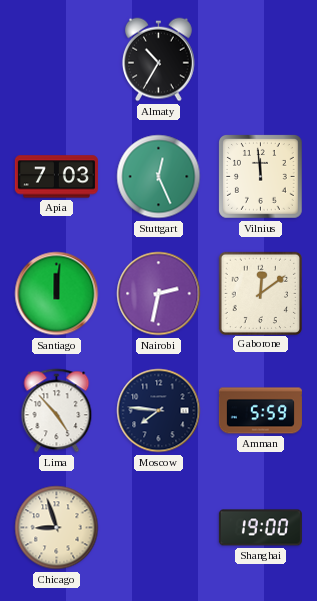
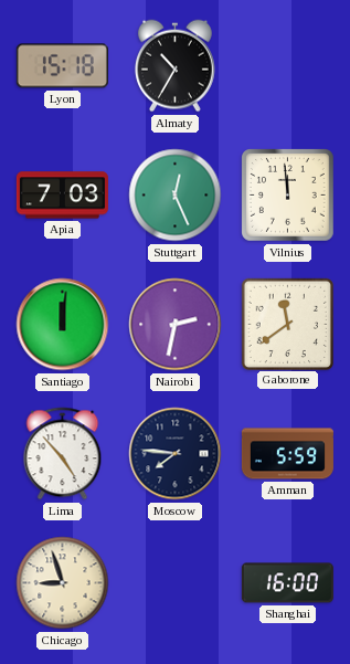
Lyon: none -> 15:18 (62, 66)
Gaborone: 12:09 -> 11:39 (287, 324)
Shanghai: 19:00 -> 16:00 (287, 583)
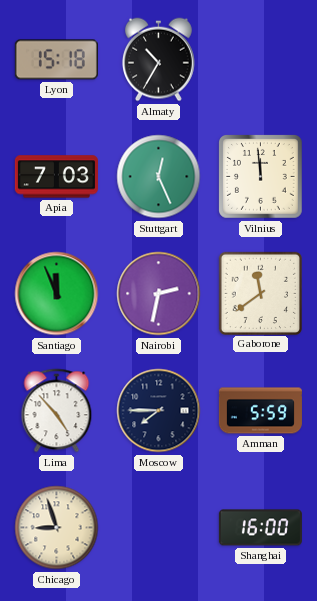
Santiago: 12:01 -> 11:56 (57, 294)
Moscow: 7:46 -> 7:45 (159, 411)
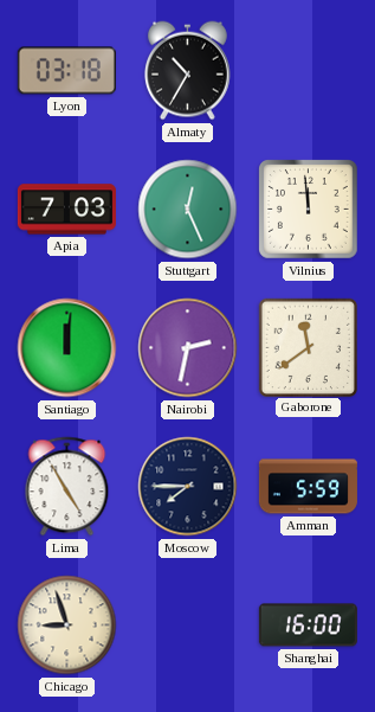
Lyon: 15:18 -> 03:18 (66, 71)
Santiago: 11:56 -> 12:01 (67, 348)
Lima: 4:53 -> 4:55 (67, 487)
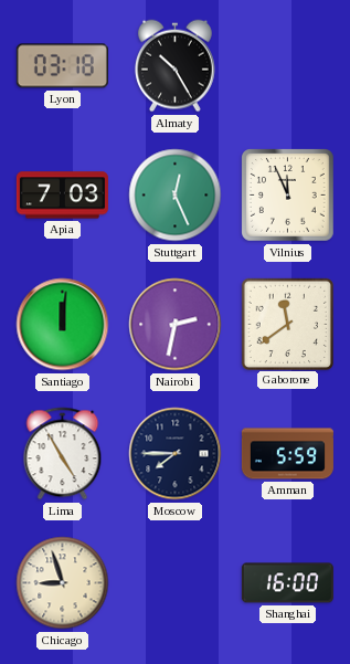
Almaty: 10:35 -> 10:25 (176, 66)
Vilnius: 11:59 -> 11:56 (288, 196)
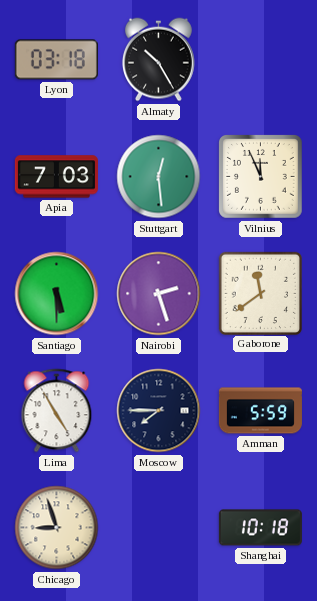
Stuttgart: 12:26 -> 12:29 (159, 177)
Santiago: 12:01 -> 5:30 (57, 294)
Nairobi: 2:32 -> 2:27 (159, 294)
Shanghai: 16:00 -> 10:18 (260, 528)
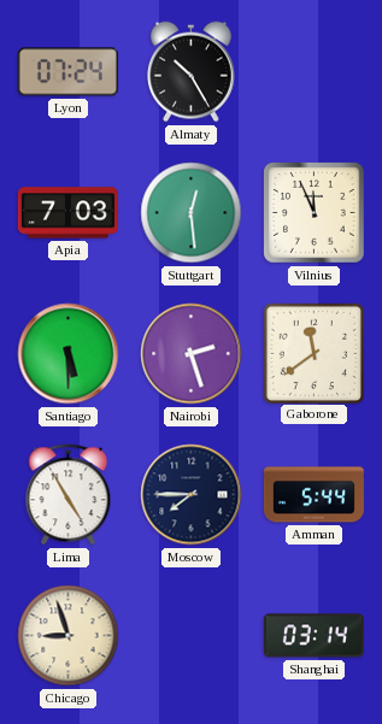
Lyon: 03:18 -> 07:24 (67, 72)
Amman: 5:59 -> 5:44 (313, 495)
Shanghai: 10:18 -> 03:14 (313, 636)
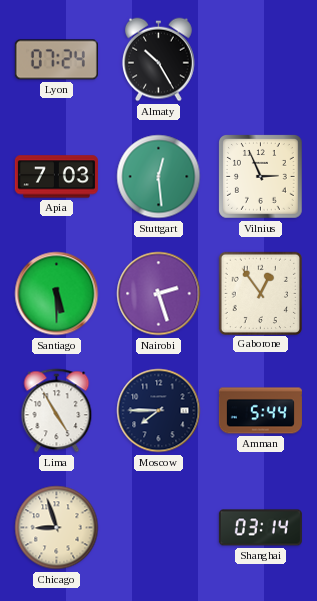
Vilnius: 11:56 -> 2:56 (261, 177)
Gaborone: 11:39 -> 12:54 (260, 293)
